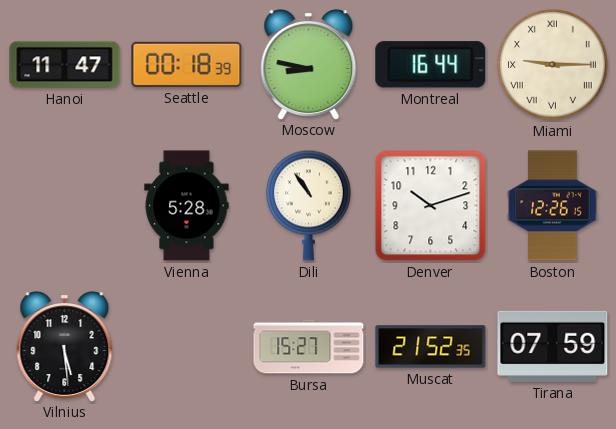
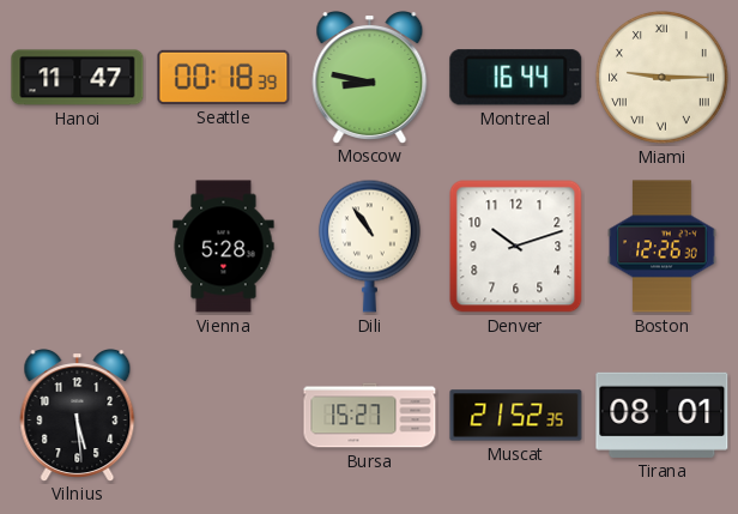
Boston: 12:26:15 -> 12:26:30 (663, 247)
Tirana: 07:59 -> 08:01 (663, 415)
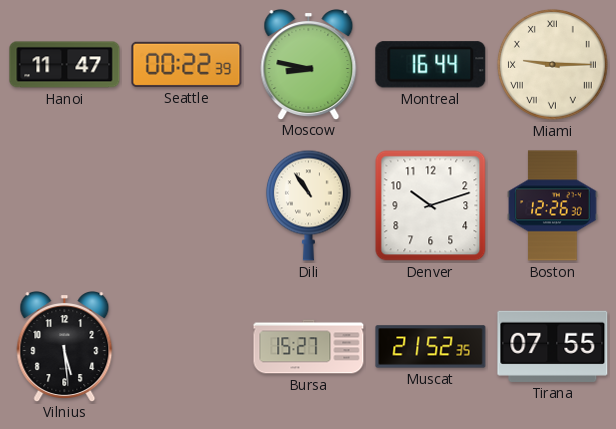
Seattle: 00:18 -> 00:22 (187, 64)
Vienna: 5:28 -> none (224, 247)
Tirana: 08:01 -> 07:55 (553, 346)
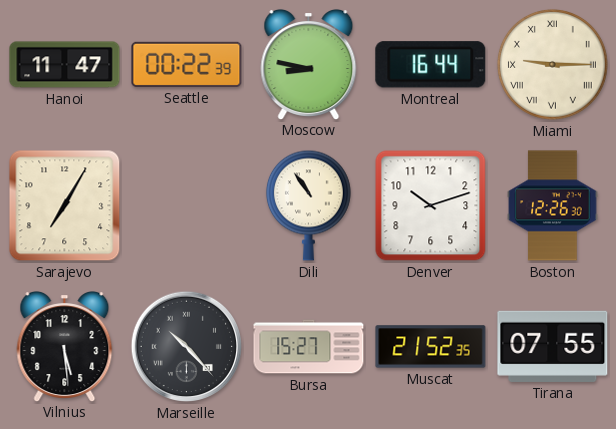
Sarajevo: none -> 7:05 (65, 206)
Marseille: none -> 10:23 (187, 347)
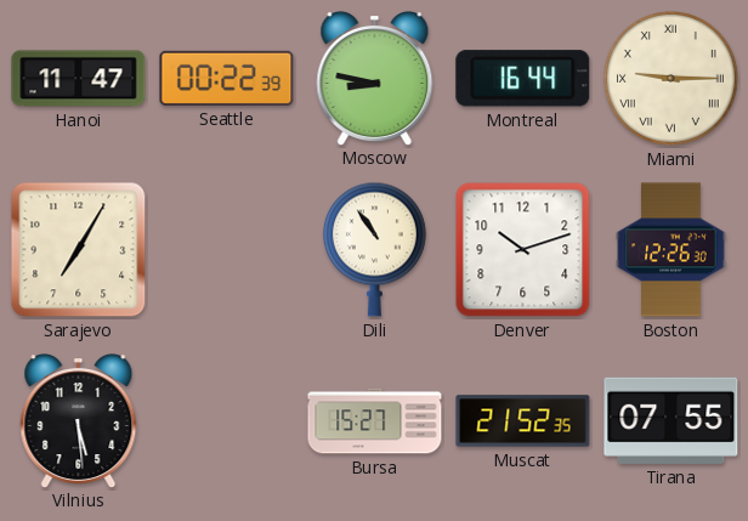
Marseille: 10:23 -> none (187, 347)
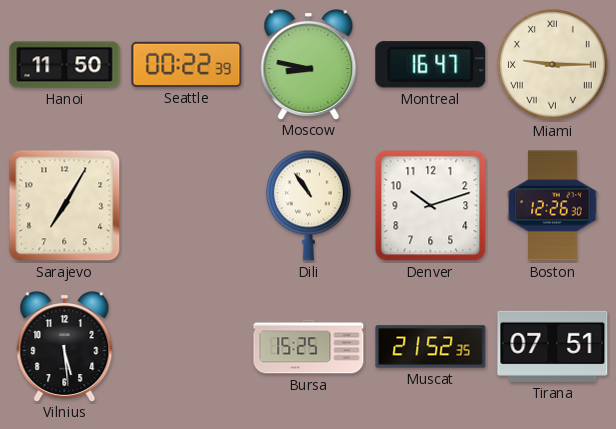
Hanoi: 11:47 -> 11:50 (65, 65)
Montreal: 16:44 -> 16:47 (431, 65)
Bursa: 15:27 -> 15:25 (309, 347)
Tirana: 07:55 -> 07:51 (553, 346)
